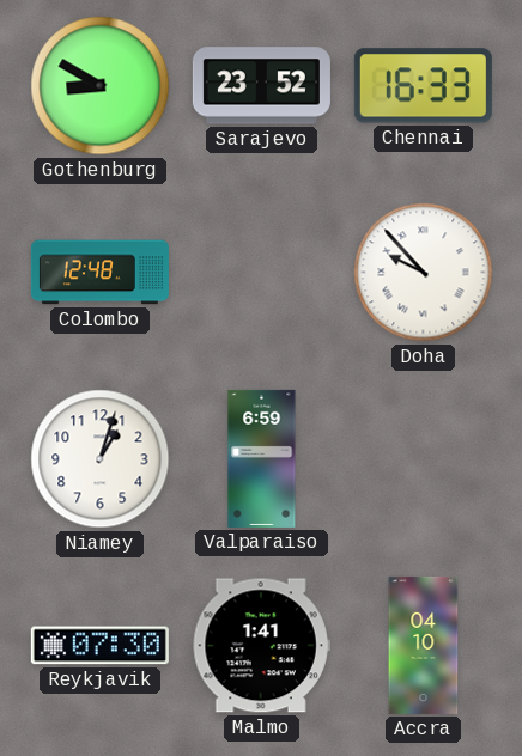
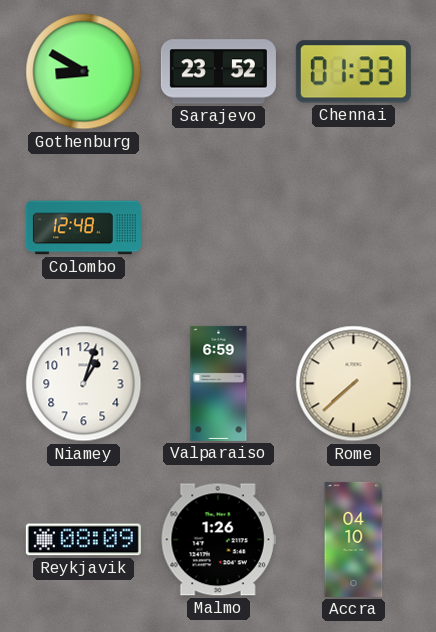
Chennai: 16:33 -> 01:33 (353, 72)
Doha: 9:53 -> none (424, 273)
Rome: none -> 7:38 (354, 384)
Reykjavik: 07:30 -> 08:09 (83, 540)
Malmo: 1:41 -> 1:26 (218, 540)
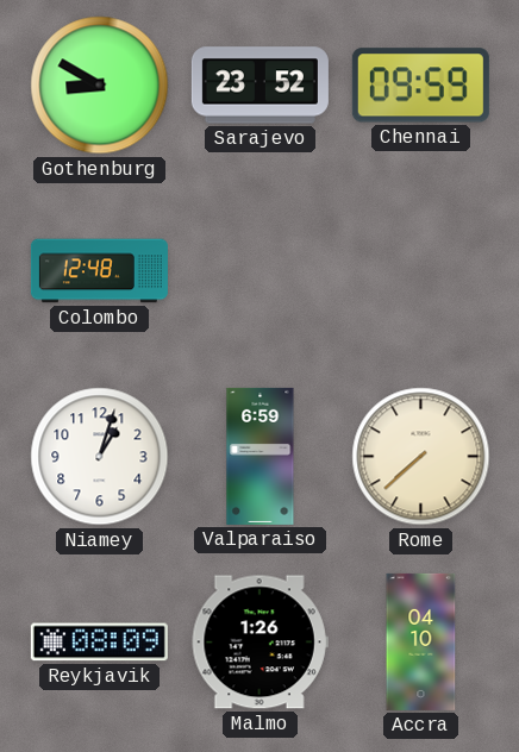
Chennai: 01:33 -> 09:59 (420, 86)
